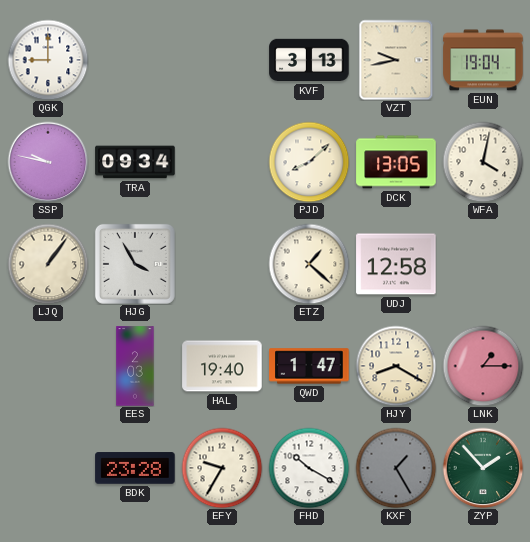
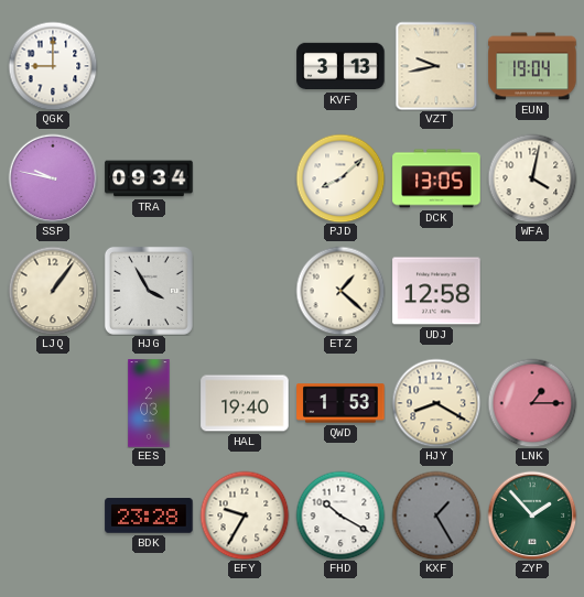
QWD: 1:47 -> 1:53 (340, 403)
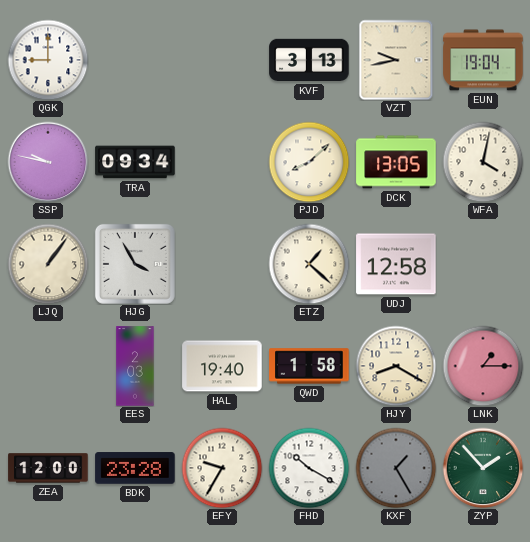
QWD: 1:53 -> 1:58 (309, 366)
ZEA: none -> 12:00 (48, 468)
